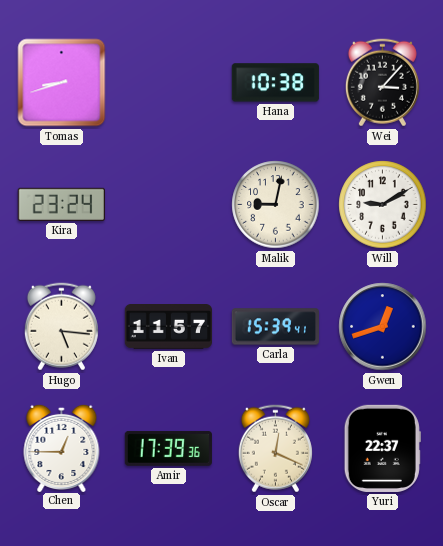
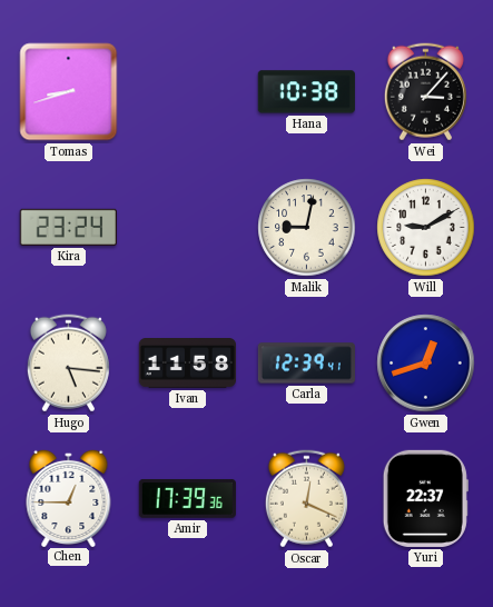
Ivan: 11:57 -> 11:58 (187, 364)
Carla: 15:39 -> 12:39 (306, 364)
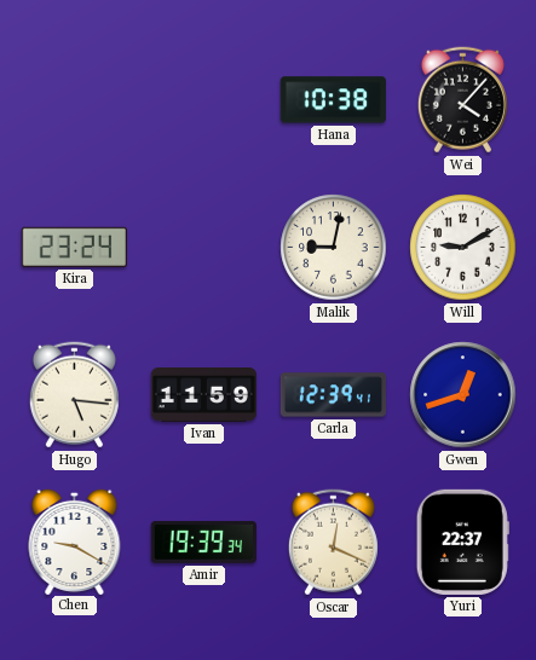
Tomas: 8:42 -> none (69, 92)
Wei: 3:07 -> 4:07 (462, 100)
Ivan: 11:58 -> 11:59 (203, 395)
Chen: 12:45 -> 9:20 (75, 540)
Amir: 17:39 -> 19:39 (203, 542)
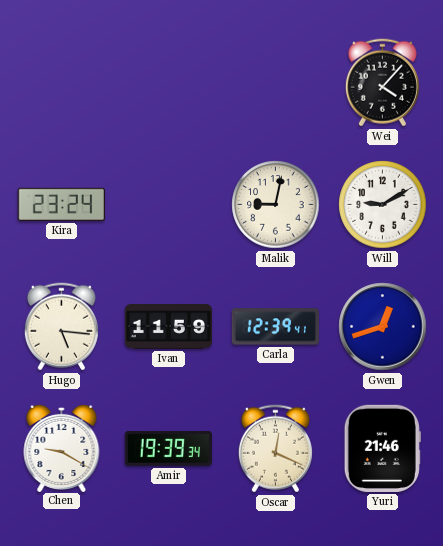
Hana: 10:38 -> none (333, 100)
Yuri: 22:37 -> 21:46 (382, 448)
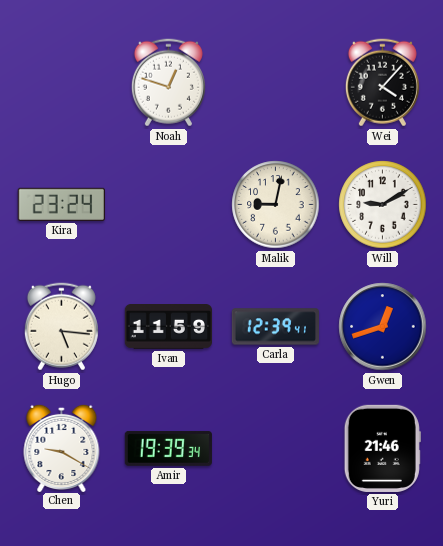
Noah: none -> 12:48 (168, 83)
Oscar: 12:19 -> none (275, 449)
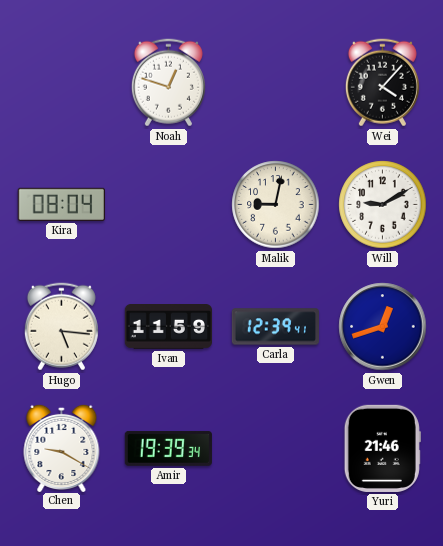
Kira: 23:24 -> 08:04 (61, 204)
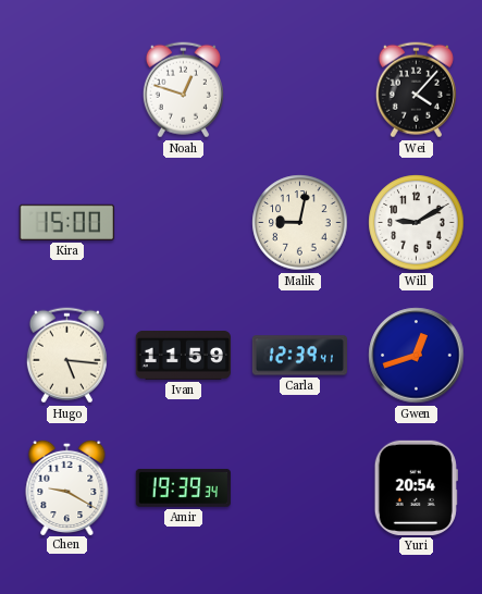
Kira: 08:04 -> 15:00 (66, 222)
Yuri: 21:46 -> 20:54 (416, 487)
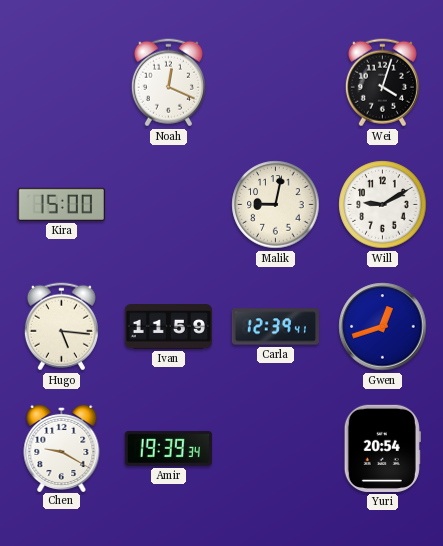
Noah: 12:48 -> 12:19 (168, 83)
Wei: 4:07 -> 4:03 (382, 83)
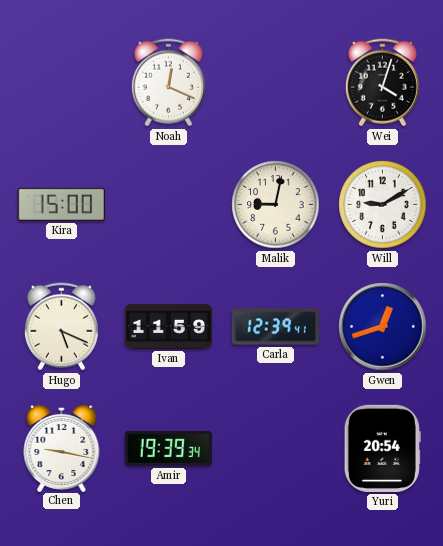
Hugo: 5:16 -> 5:19 (61, 327)
Chen: 9:20 -> 9:17 (62, 447)
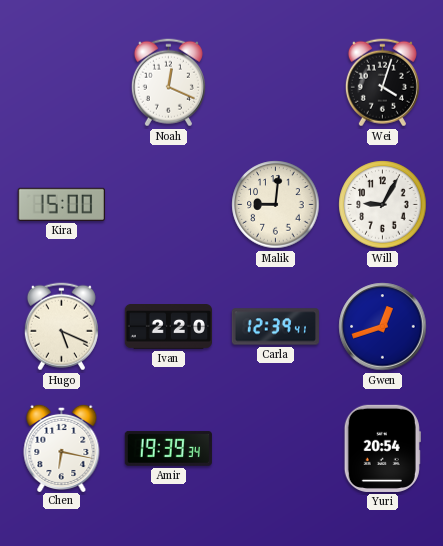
Malik: 9:02 -> 9:01 (276, 205)
Will: 9:10 -> 9:05 (383, 205)
Ivan: 11:59 -> 2:20 (168, 327)
Chen: 9:17 -> 6:17 (62, 447)
